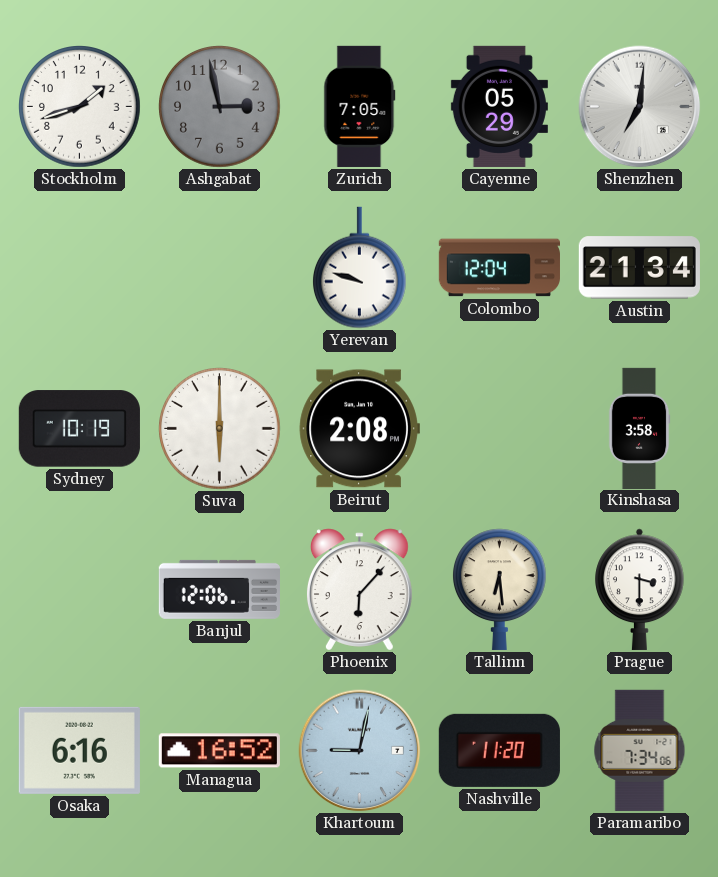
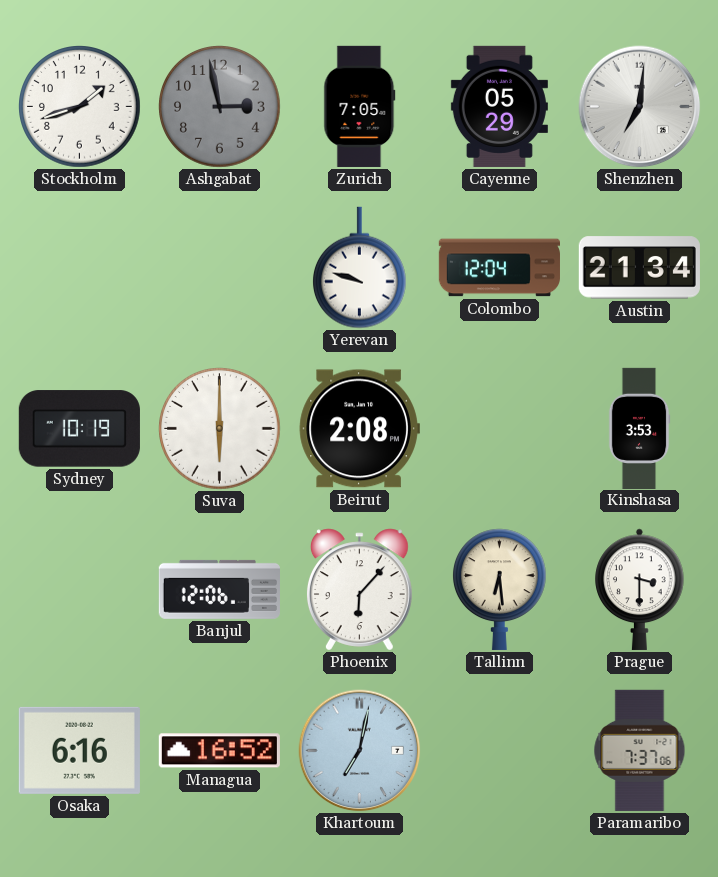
Kinshasa: 3:58 -> 3:53 (639, 428)
Khartoum: 9:02 -> 7:02 (360, 751)
Nashville: 11:20 -> none (499, 750)
Paramaribo: 7:34 -> 7:37 (640, 750)
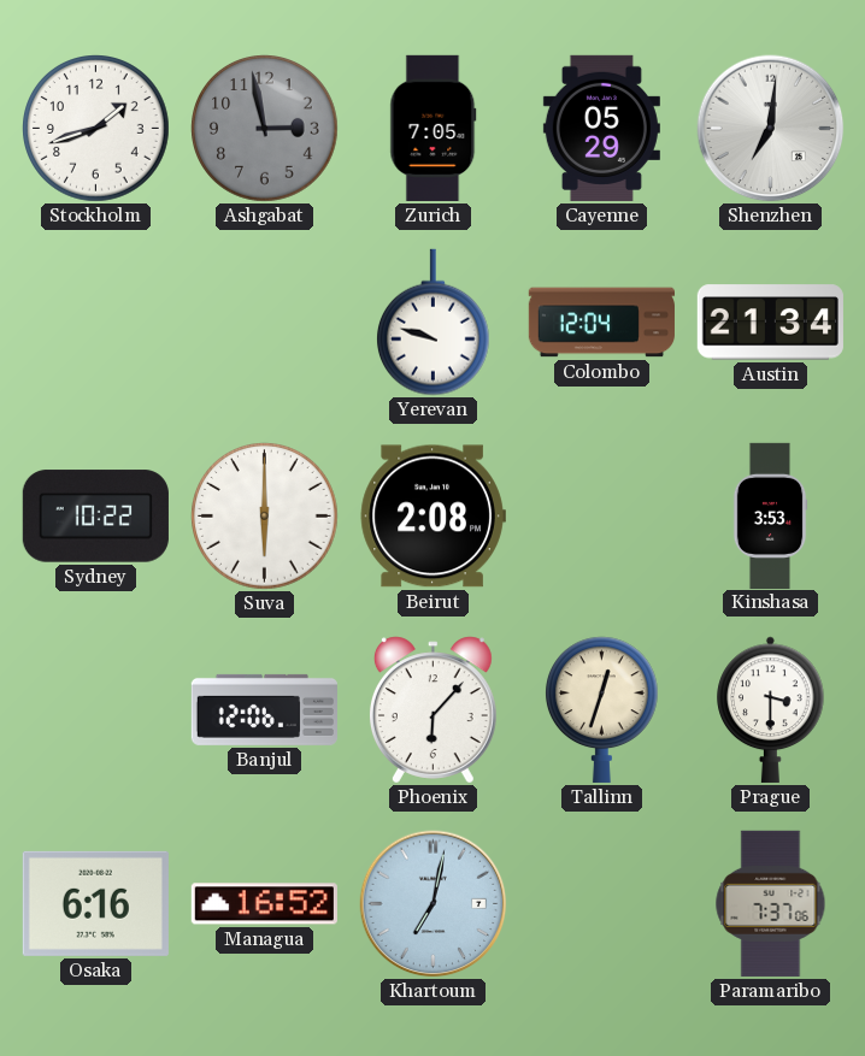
Sydney: 10:19 -> 10:22 (95, 517)
Tallinn: 6:29 -> 12:33 (602, 709)
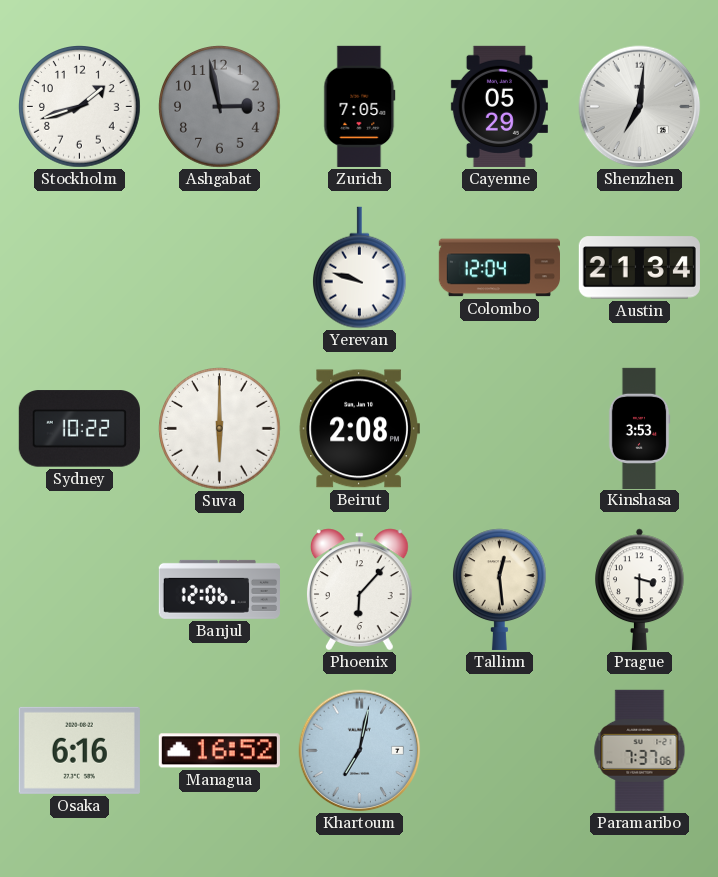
Tallinn: 12:33 -> 12:29 (500, 589)
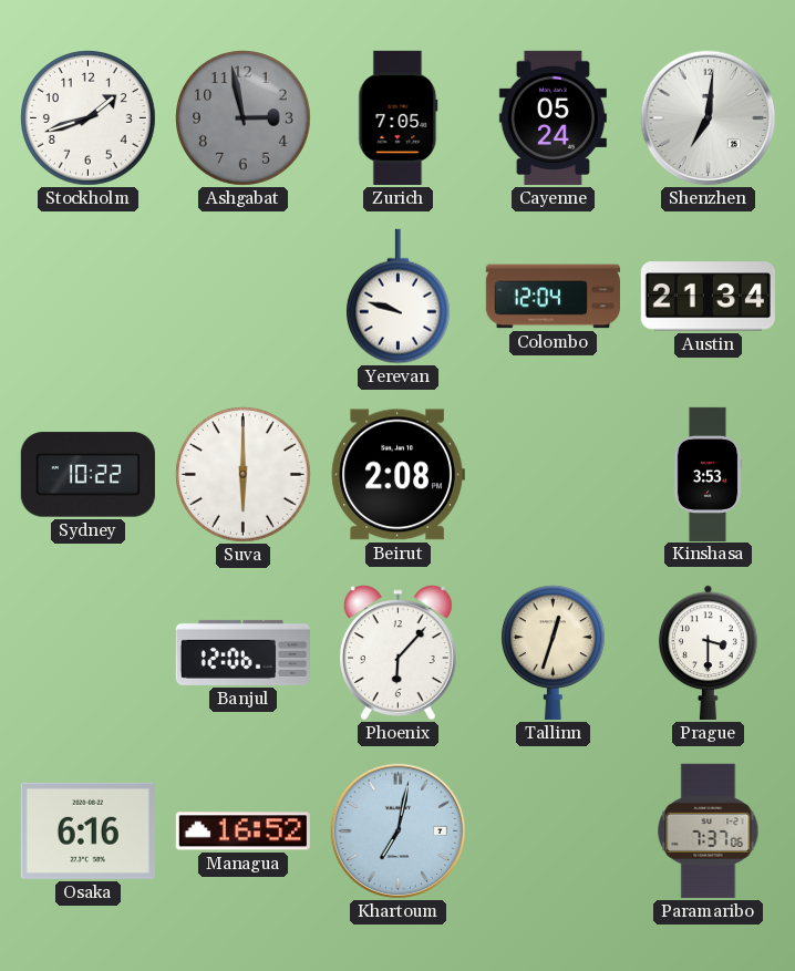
Cayenne: 05:29 -> 05:24 (553, 117)
Tallinn: 12:29 -> 12:33 (554, 652)
